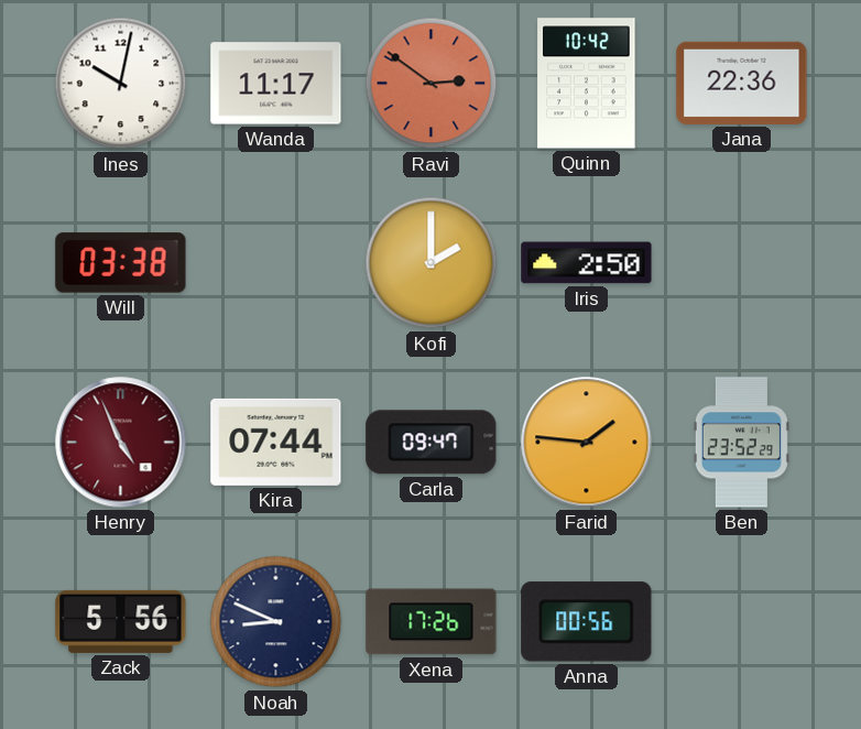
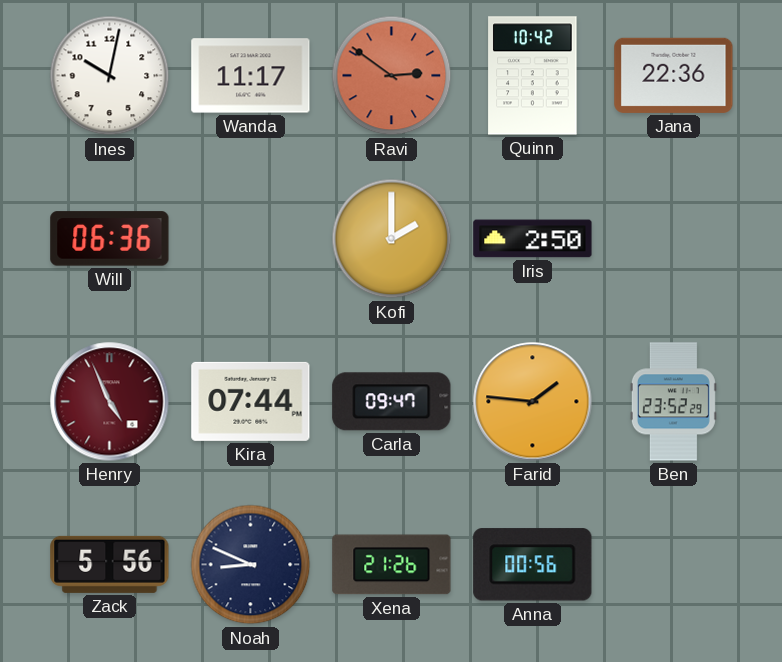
Will: 03:38 -> 06:36 (110, 239)
Xena: 17:26 -> 21:26 (392, 565)
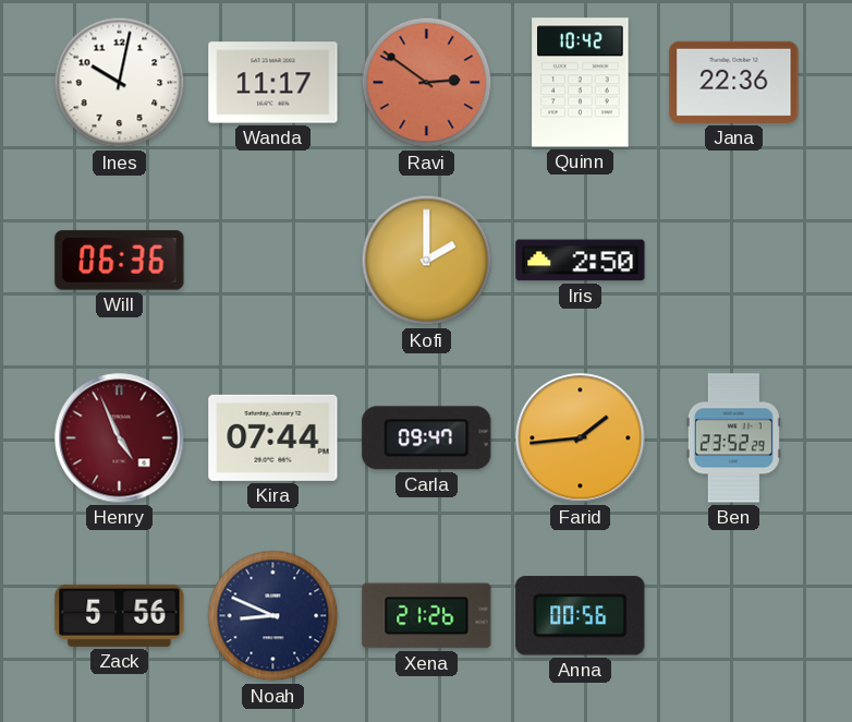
Farid: 1:46 -> 1:44 (581, 438)
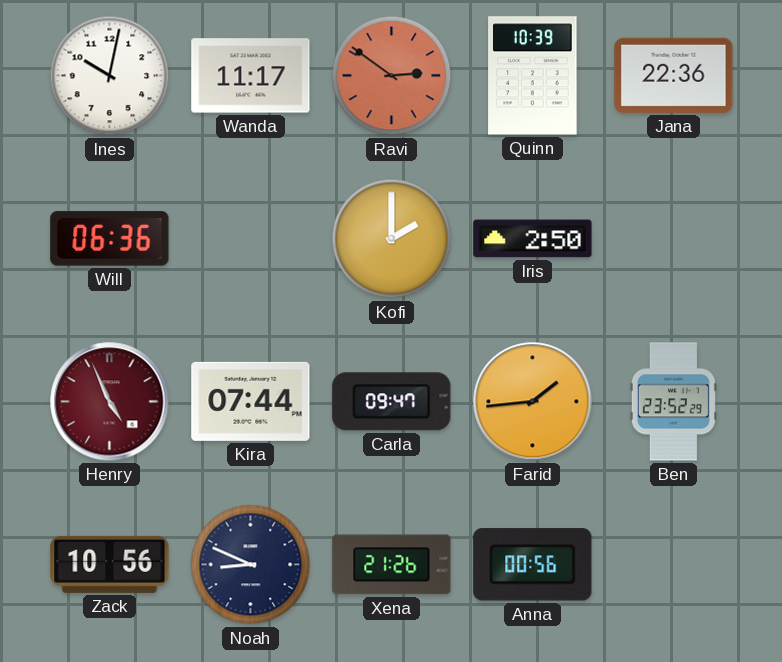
Quinn: 10:42 -> 10:39 (533, 76)
Zack: 5:56 -> 10:56 (110, 564)
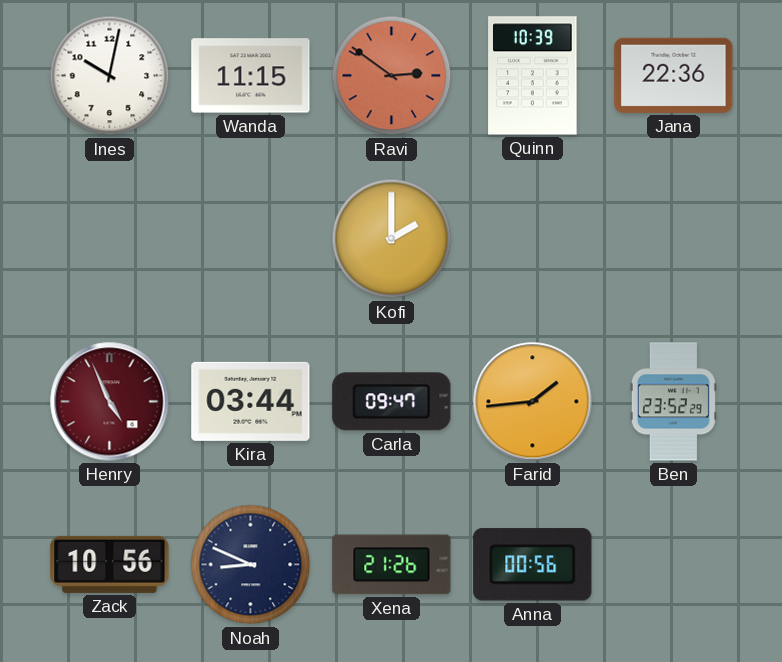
Wanda: 11:17 -> 11:15 (251, 76)
Will: 06:36 -> none (110, 239)
Iris: 2:50 -> none (533, 239)
Kira: 07:44 -> 03:44 (251, 401)
